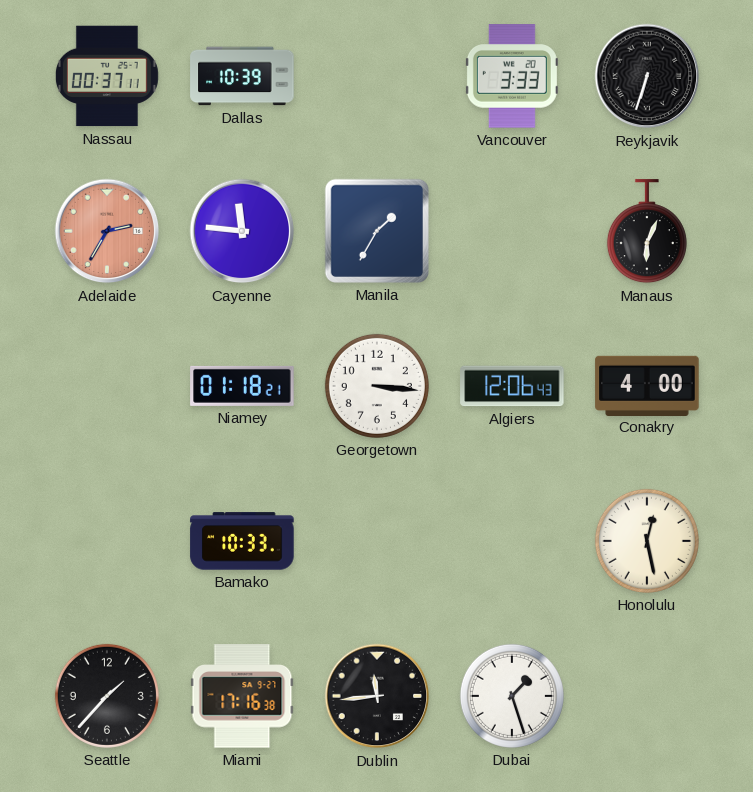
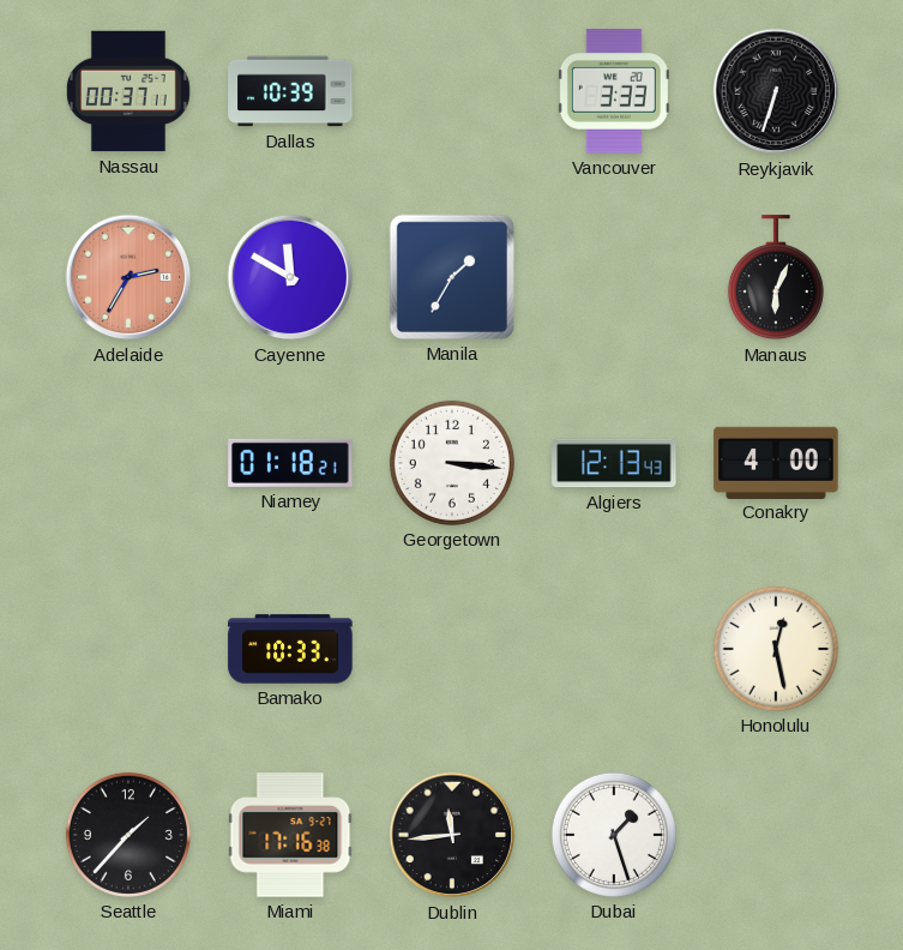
Cayenne: 11:46 -> 11:50 (290, 277)
Algiers: 12:06 -> 12:13 (614, 463)
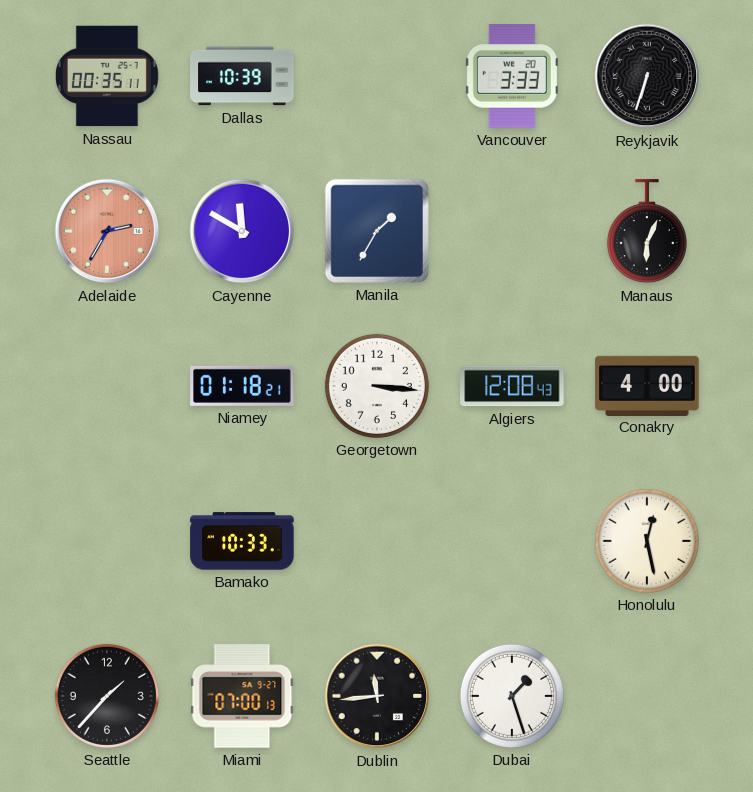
Nassau: 00:37 -> 00:35 (107, 76)
Algiers: 12:13 -> 12:08 (512, 386)
Miami: 17:16 -> 07:00 (242, 696)
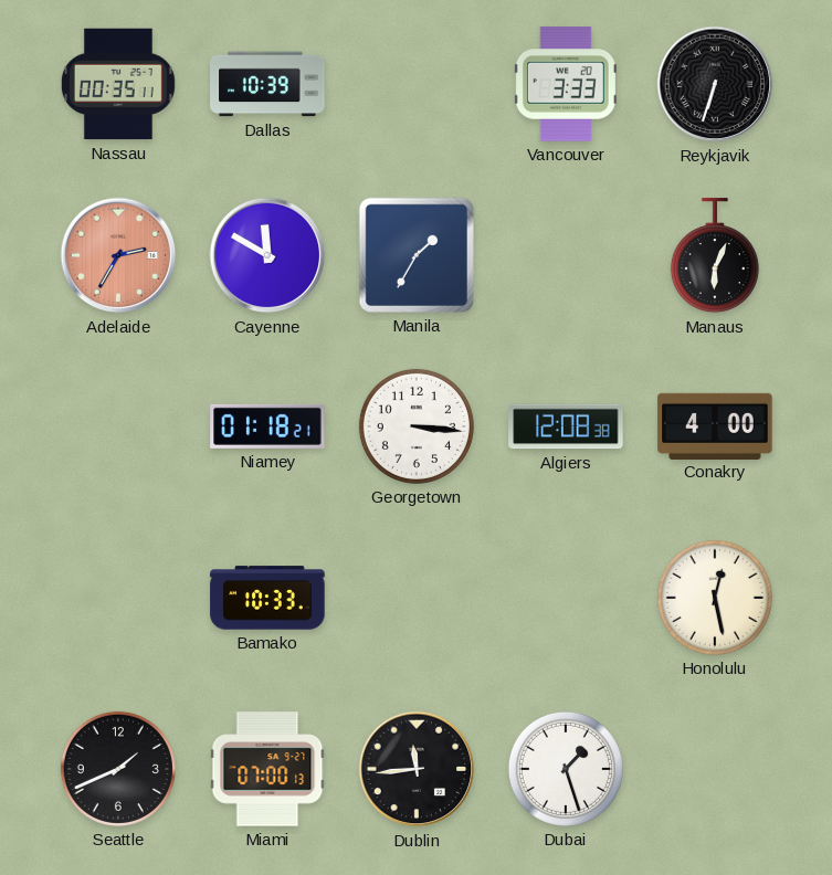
Algiers: 12:08:43 -> 12:08:38 (566, 426)
Seattle: 1:37 -> 1:41 (118, 769)
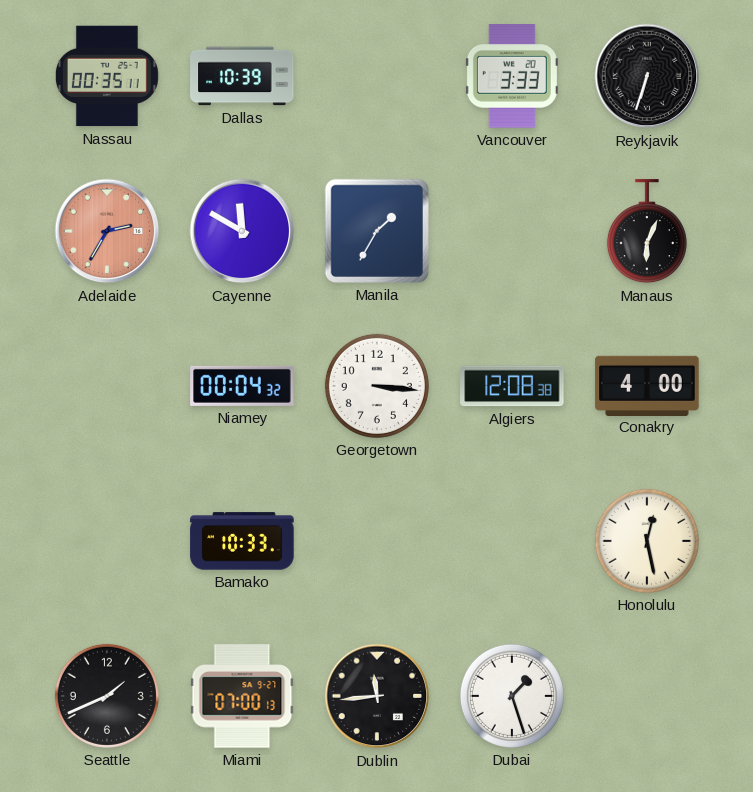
Niamey: 01:18 -> 00:04 (242, 386)
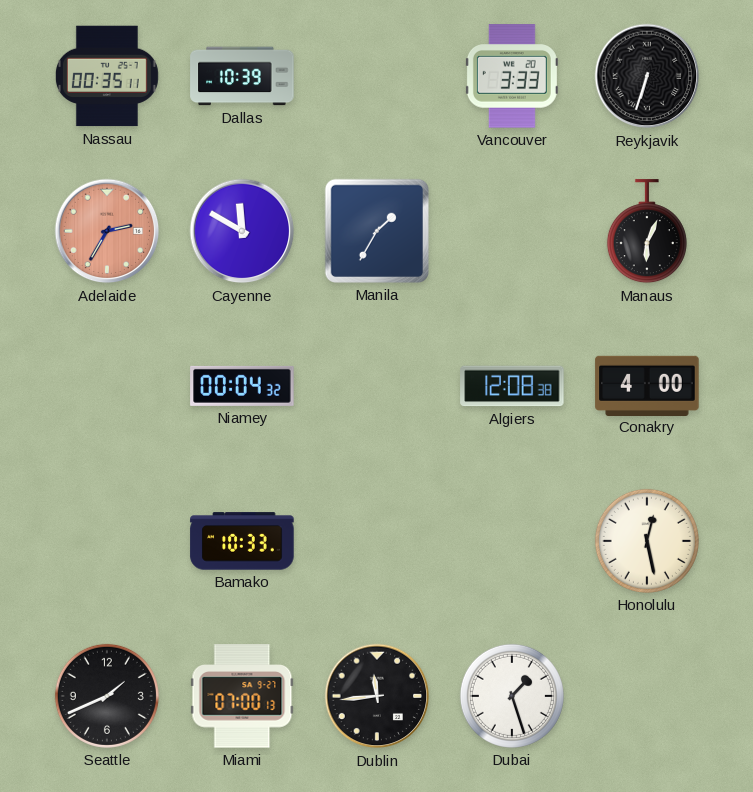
Georgetown: 3:16 -> none (377, 386)
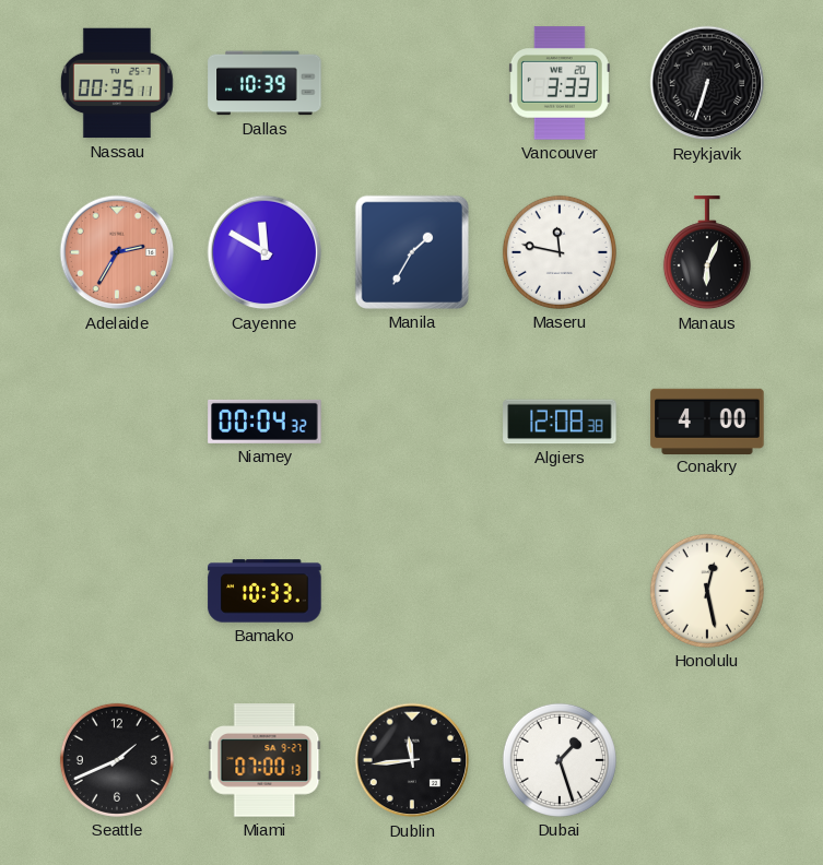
Maseru: none -> 11:47 (560, 252)
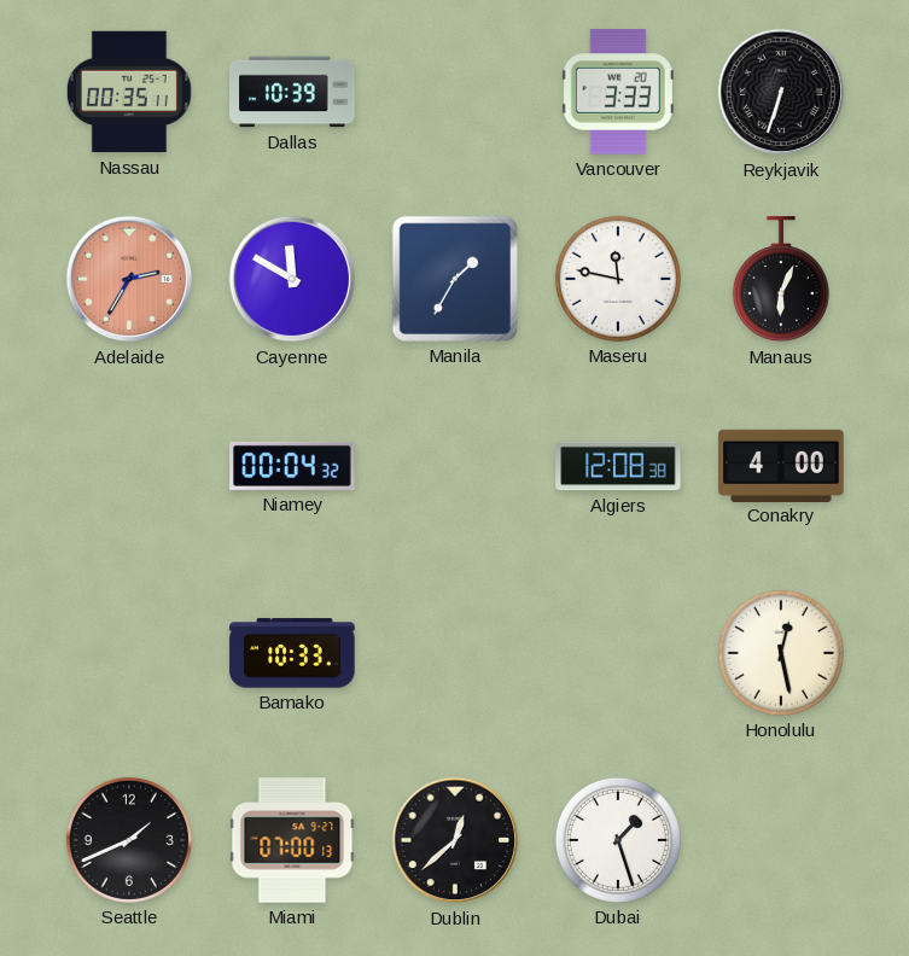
Dublin: 11:44 -> 12:38 (455, 840)
